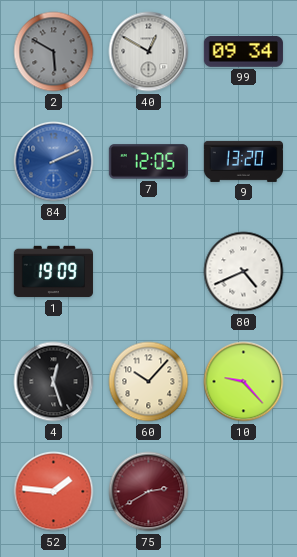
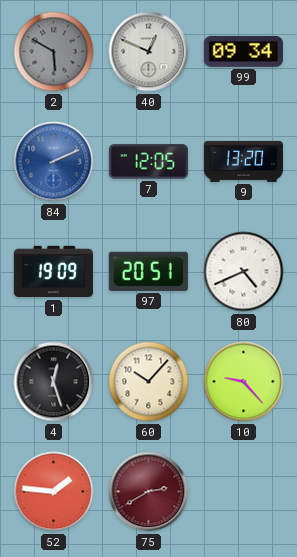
40: 12:50 -> 12:49 (149, 52)
97: none -> 20:51 (148, 271)
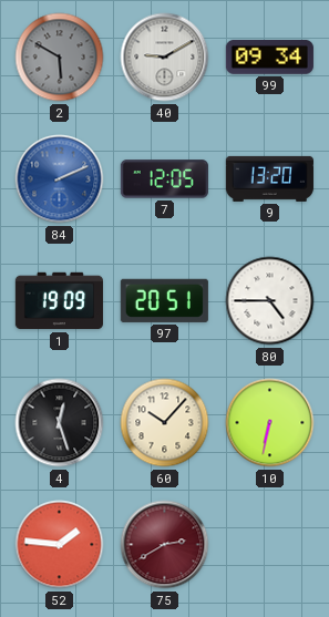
40: 12:49 -> 9:10 (165, 58)
80: 4:41 -> 4:45 (270, 301)
10: 9:23 -> 6:32 (270, 423)
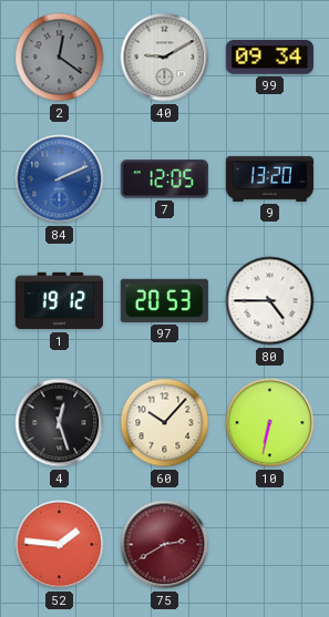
2: 5:50 -> 12:21 (60, 58)
1: 19:09 -> 19:12 (59, 301)
97: 20:51 -> 20:53 (164, 300)
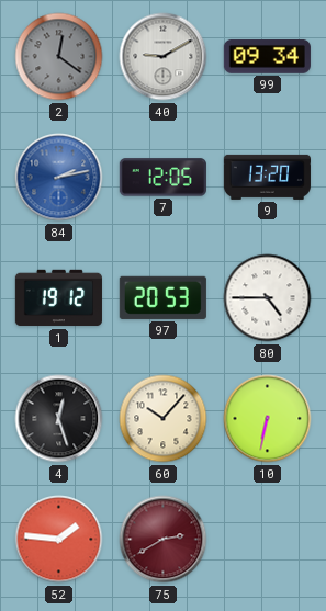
84: 2:11 -> 2:13 (59, 178)
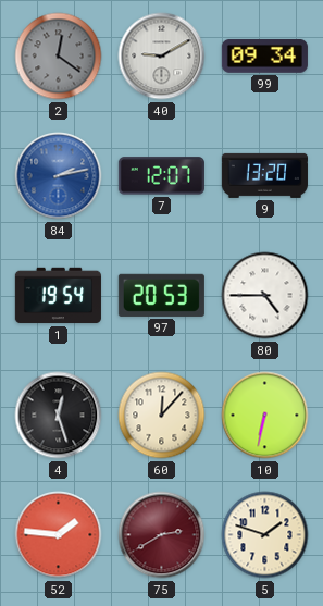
7: 12:05 -> 12:07 (161, 176)
1: 19:12 -> 19:54 (58, 296)
60: 10:07 -> 12:07 (162, 416)
5: none -> 1:48 (265, 535)
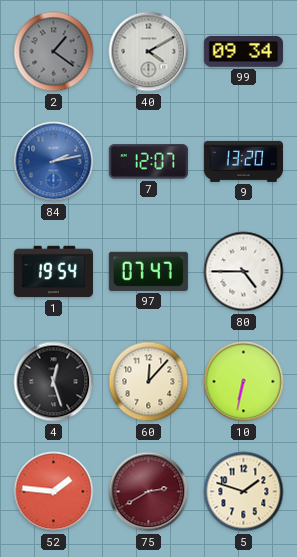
2: 12:21 -> 1:21 (54, 52)
40: 9:10 -> 4:10 (149, 52)
97: 20:53 -> 07:47 (148, 271)
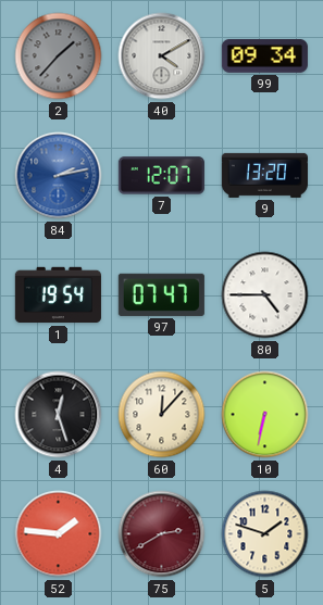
2: 1:21 -> 1:37 (59, 56)
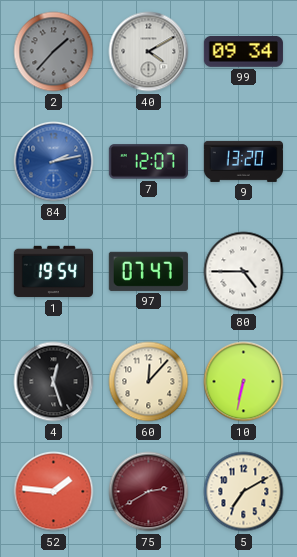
5: 1:48 -> 7:10 (244, 492)
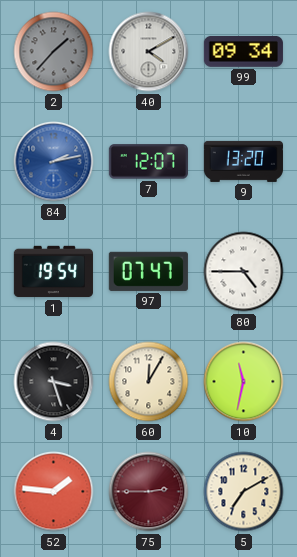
4: 12:27 -> 3:27 (54, 382)
60: 12:07 -> 12:05 (149, 382)
10: 6:32 -> 11:32 (244, 382)
75: 2:40 -> 2:45 (149, 492)
